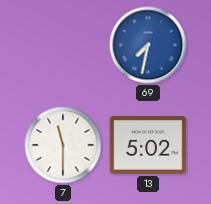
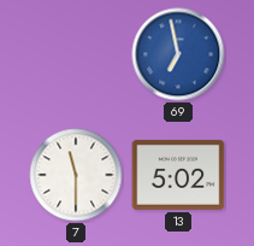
69: 7:32 -> 6:58 (178, 54)
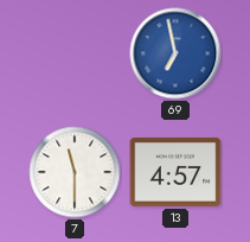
13: 5:02 -> 4:57 (175, 172)
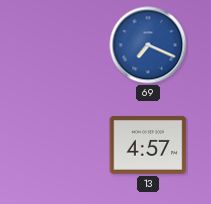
69: 6:58 -> 7:19 (148, 45)
7: 11:30 -> none (75, 172)
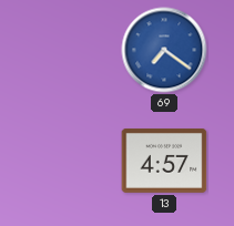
69: 7:19 -> 7:21 (164, 50)
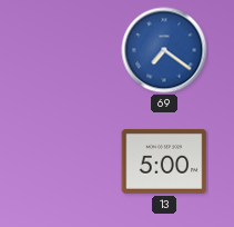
13: 4:57 -> 5:00 (164, 161)
